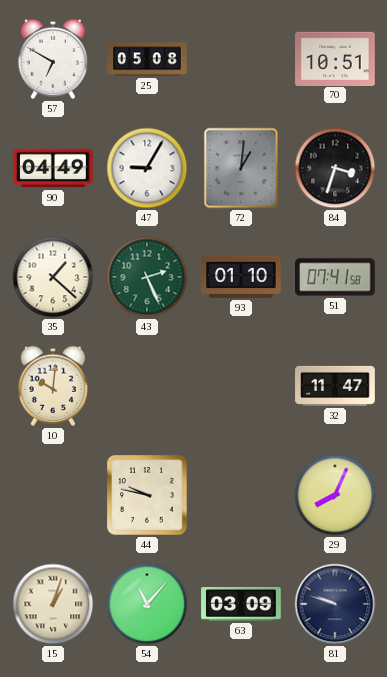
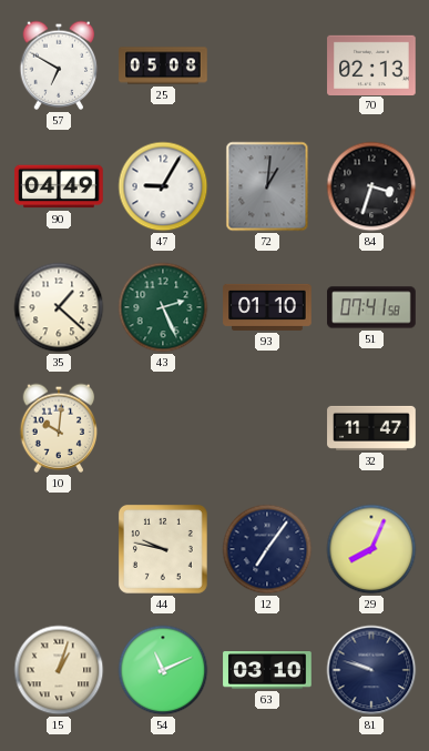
70: 10:51 -> 02:13 (371, 64)
12: none -> 7:06 (267, 549)
54: 11:07 -> 11:11 (163, 670)
63: 03:09 -> 03:10 (267, 671)
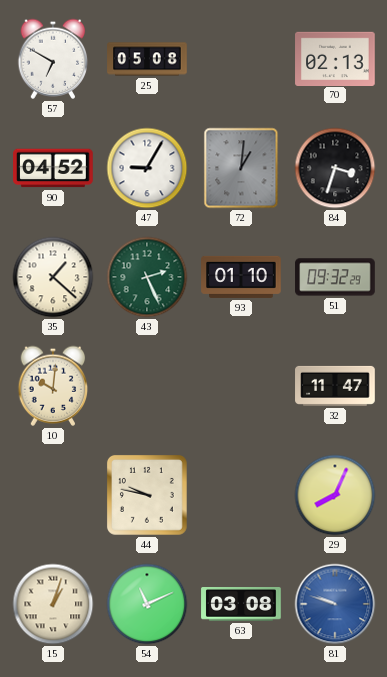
90: 04:49 -> 04:52 (53, 168)
51: 07:41 -> 09:32 (335, 277)
12: 7:06 -> none (267, 549)
63: 03:10 -> 03:08 (241, 605)
81 dial: navy -> blue (335, 604)
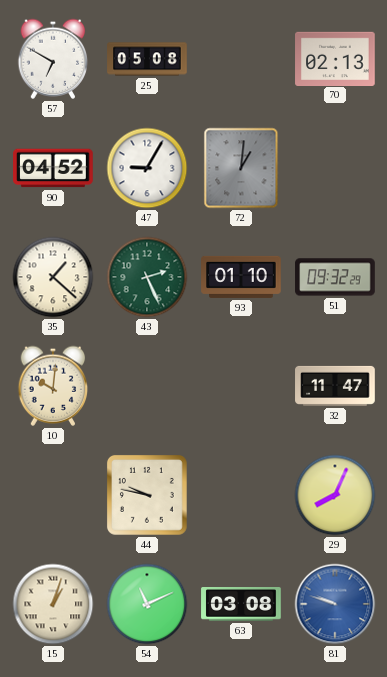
84: 3:33 -> none (335, 168)
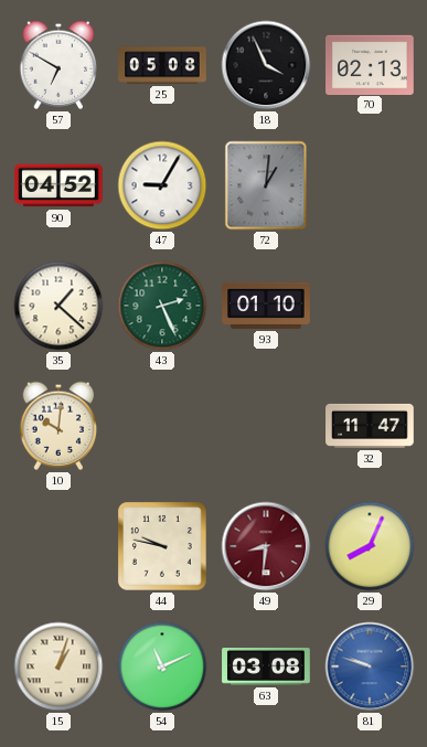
18: none -> 3:56 (266, 65)
51: 09:32 -> none (335, 277)
49: none -> 8:31 (266, 546)
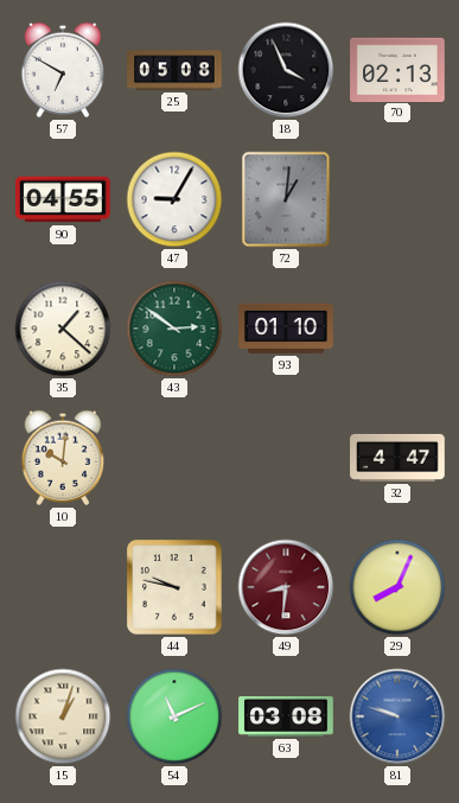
90: 04:52 -> 04:55 (63, 199)
43: 2:26 -> 2:51 (174, 329)
32: 11:47 -> 4:47 (397, 458)
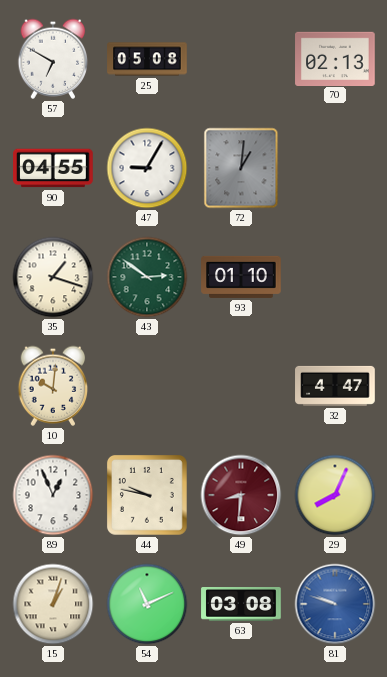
18: 3:56 -> none (286, 70)
35: 1:22 -> 1:18 (53, 277)
89: none -> 12:56 (53, 495)
